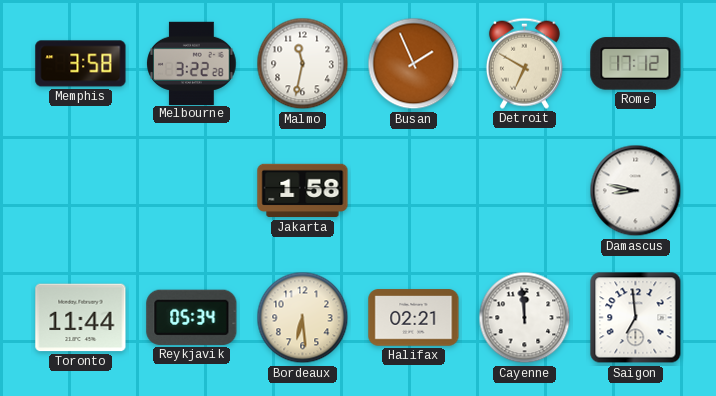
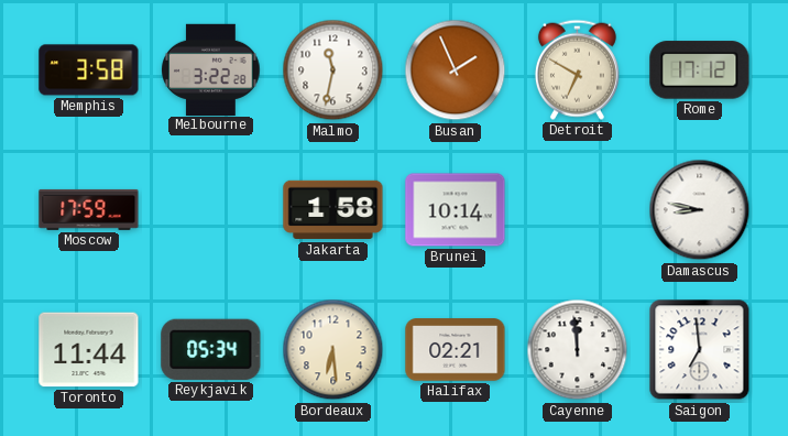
Moscow: none -> 17:59 (89, 209)
Brunei: none -> 10:14 (456, 210)
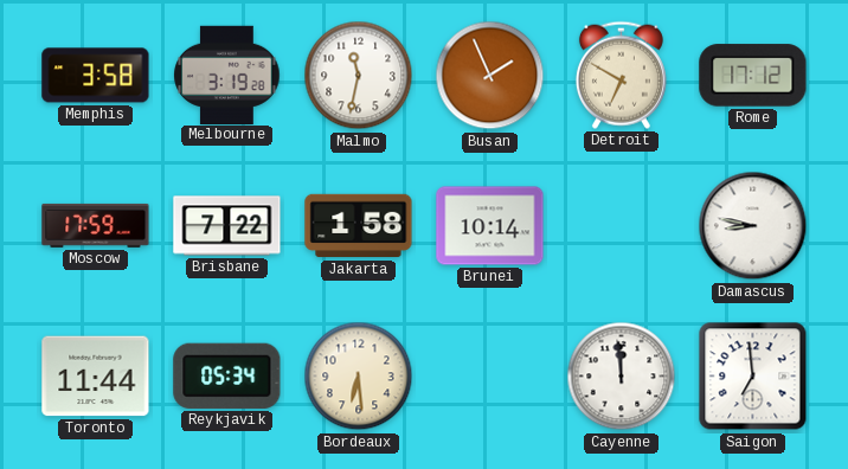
Melbourne: 3:22 -> 3:19 (227, 75)
Brisbane: none -> 7:22 (227, 226)
Halifax: 02:21 -> none (456, 350)
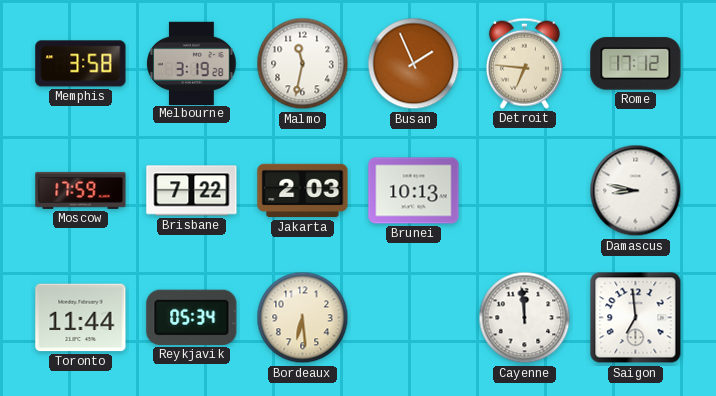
Detroit: 6:50 -> 6:46 (524, 63)
Jakarta: 1:58 -> 2:03 (303, 191)
Brunei: 10:14 -> 10:13 (414, 191)
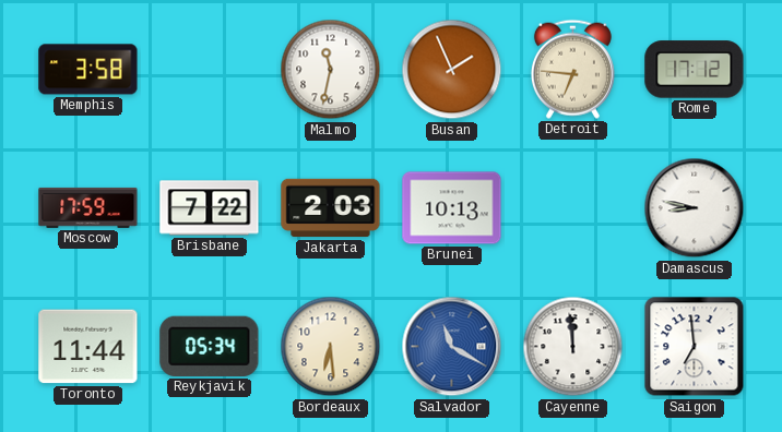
Melbourne: 3:19 -> none (192, 63)
Salvador: none -> 11:20 (452, 347)
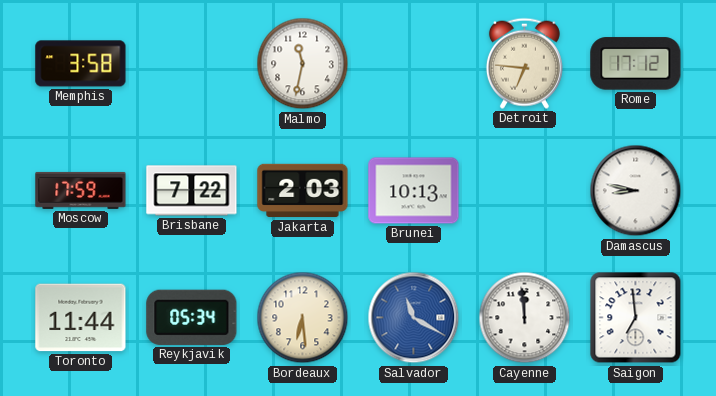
Busan: 1:56 -> none (452, 70)
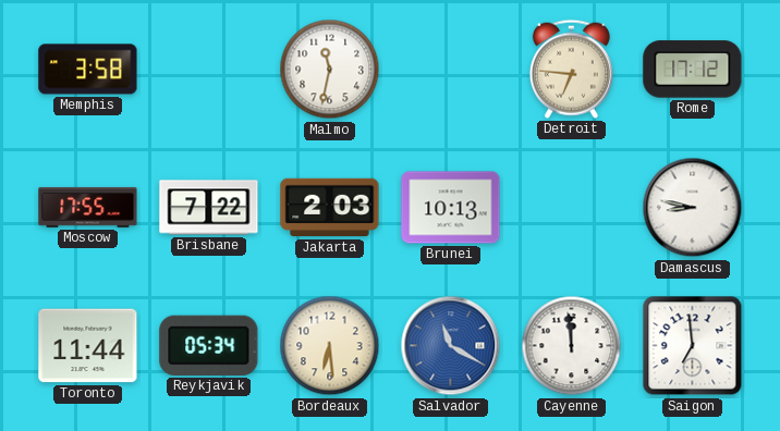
Moscow: 17:59 -> 17:55 (88, 207)
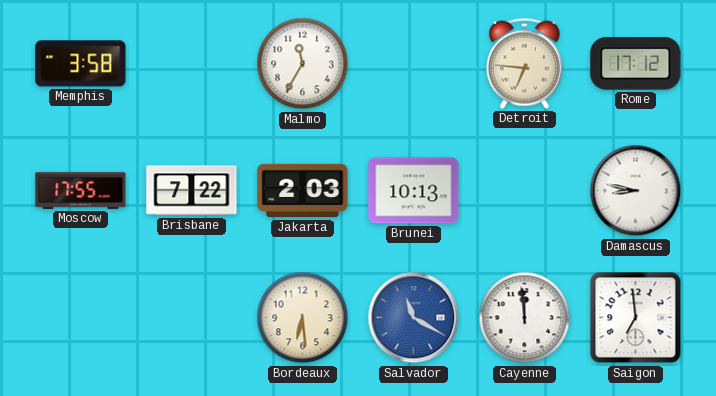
Malmo: 11:32 -> 11:35 (303, 64)
Toronto: 11:44 -> none (88, 346)
Reykjavik: 05:34 -> none (209, 345)
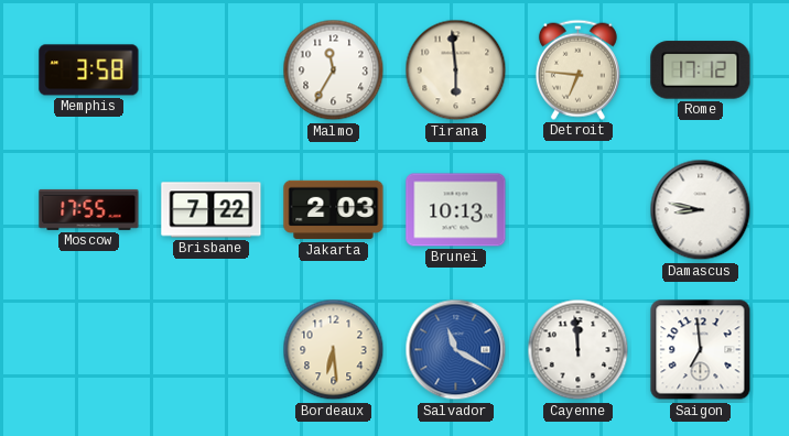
Tirana: none -> 5:59 (456, 70)
